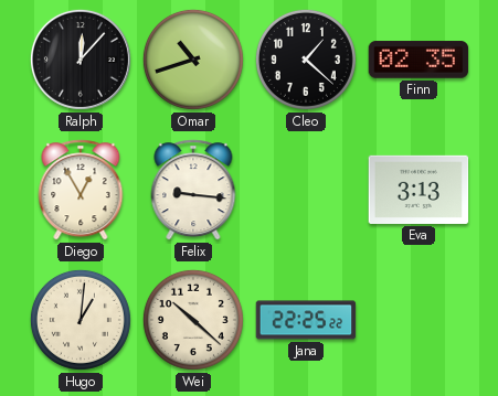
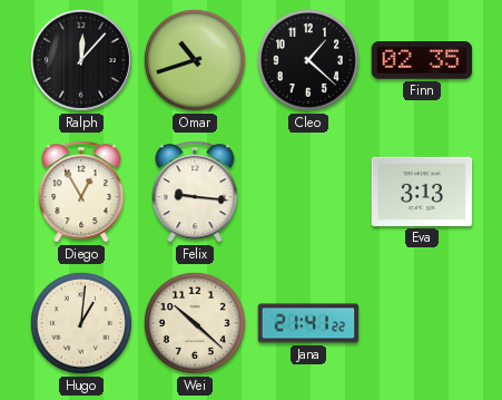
Jana: 22:25 -> 21:41 (308, 323)
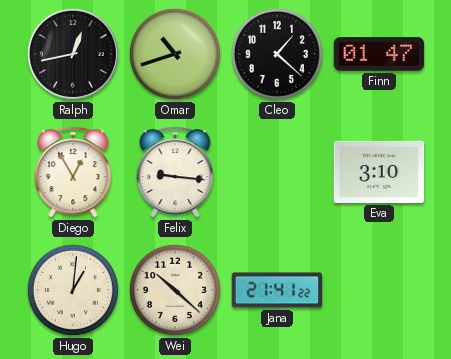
Ralph: 12:07 -> 12:43 (73, 54)
Finn: 02:35 -> 01:47 (379, 54)
Eva: 3:13 -> 3:10 (379, 172)
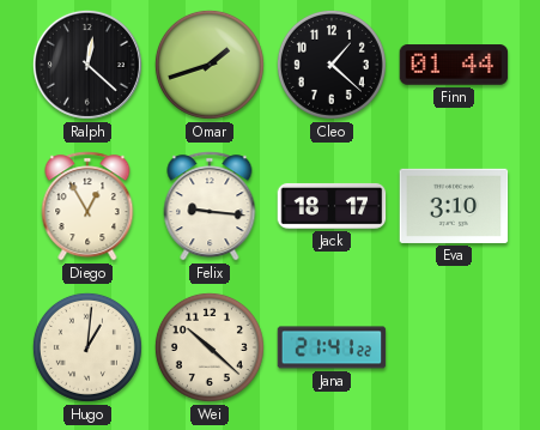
Ralph: 12:43 -> 12:22 (87, 65)
Omar: 10:42 -> 1:42 (210, 65)
Finn: 01:47 -> 01:44 (454, 65)
Jack: none -> 18:17 (332, 206)
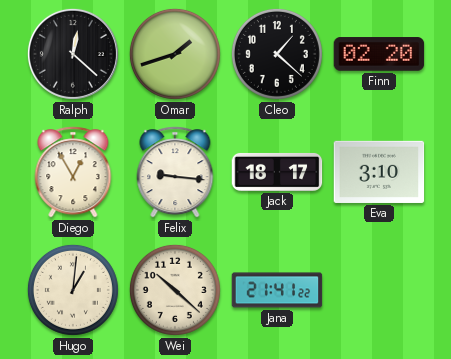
Finn: 01:44 -> 02:20 (379, 54)
